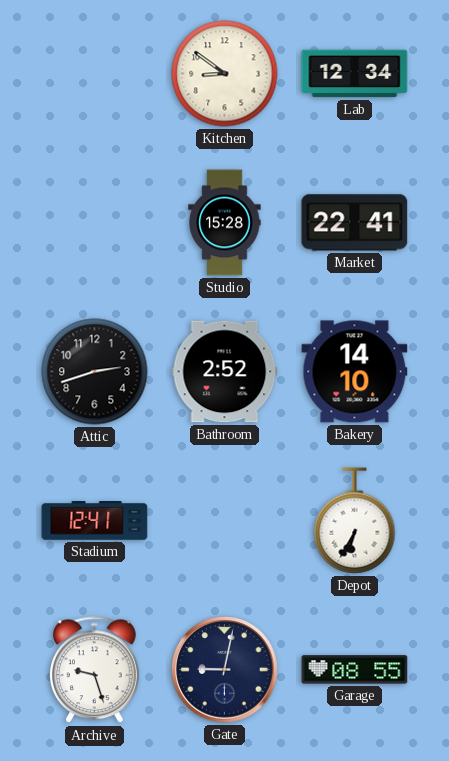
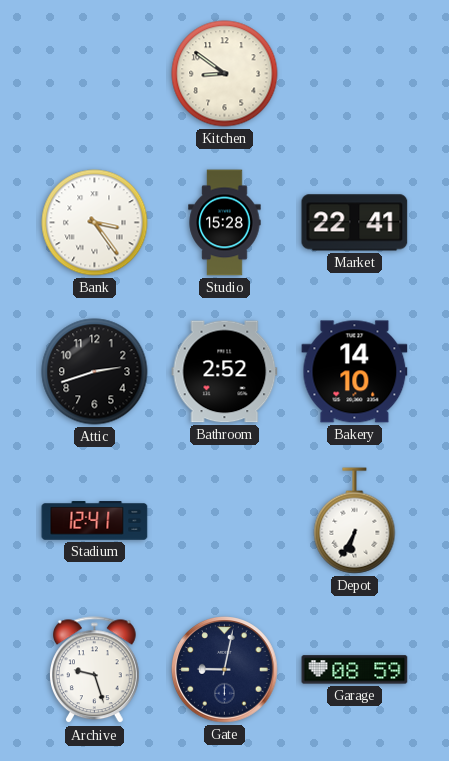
Lab: 12:34 -> none (355, 74)
Bank: none -> 3:24 (95, 223)
Garage: 08:55 -> 08:59 (355, 670)
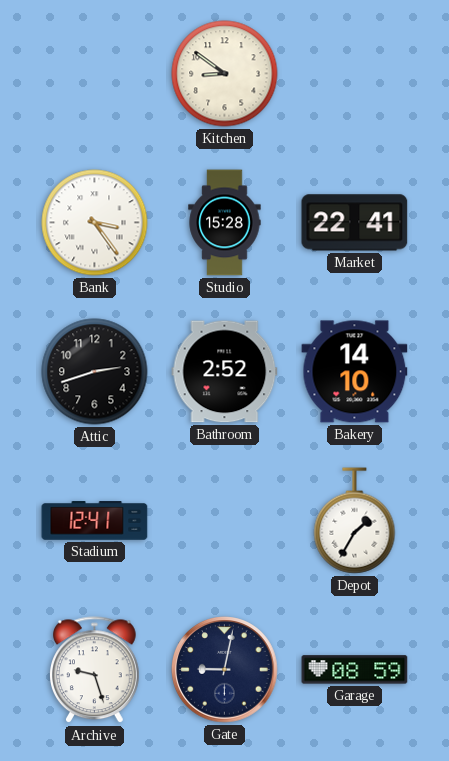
Depot: 6:35 -> 1:35 (355, 521)
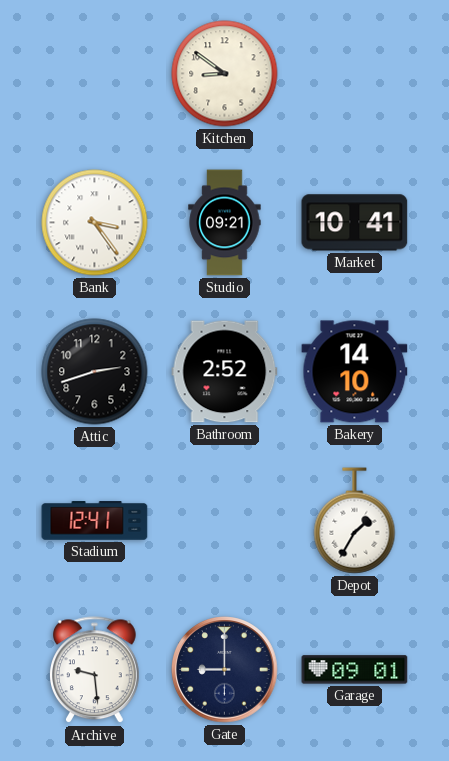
Studio: 15:28 -> 09:21 (225, 223)
Market: 22:41 -> 10:41 (355, 223)
Archive: 9:27 -> 9:29 (95, 670)
Gate: 9:02 -> 9:00 (225, 670)
Garage: 08:59 -> 09:01 (355, 670)
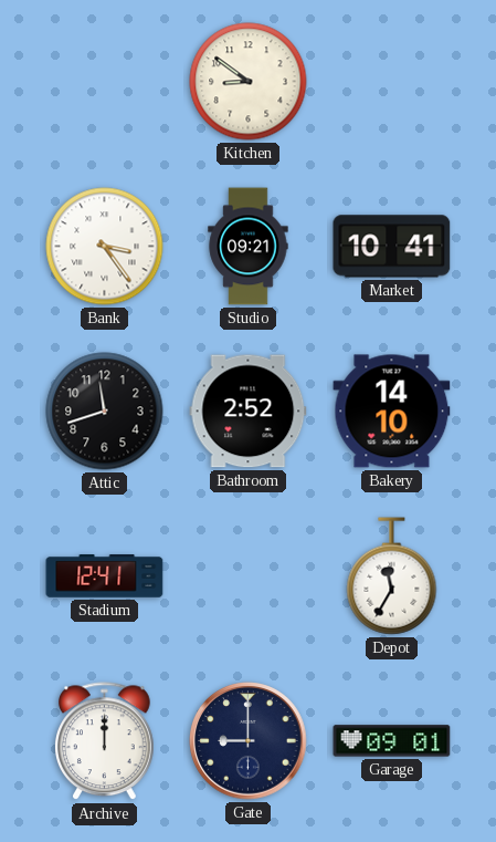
Attic: 2:42 -> 11:42 (105, 412)
Depot: 1:35 -> 11:35 (392, 576)
Archive: 9:29 -> 12:00 (105, 741)
